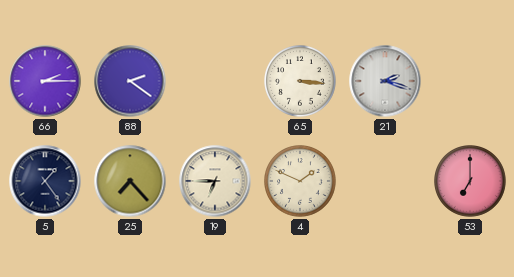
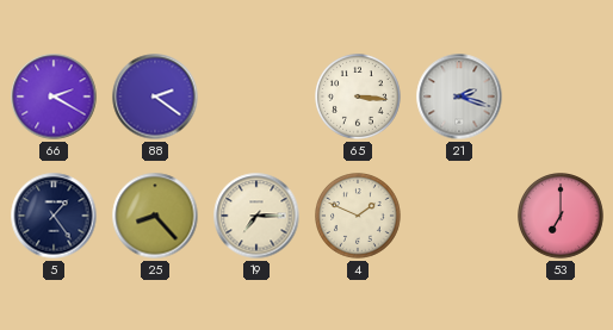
66: 2:15 -> 2:20 (54, 96)
25: 7:23 -> 8:23 (155, 216)
19: 6:45 -> 7:15 (256, 216)
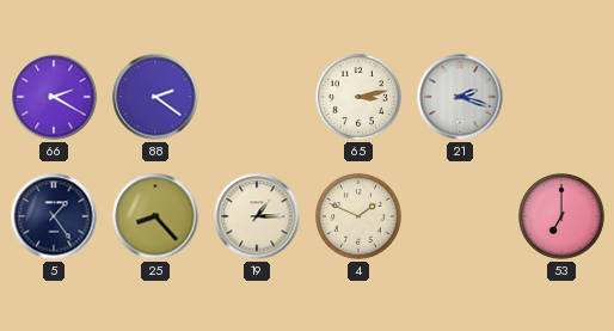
65: 3:16 -> 3:13 (360, 98)
19: 7:15 -> 1:15 (257, 216)
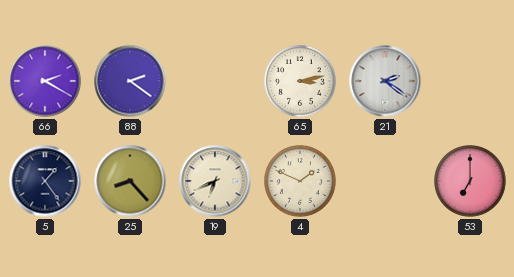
21: 2:18 -> 2:21 (385, 81)
19: 1:15 -> 6:41 (215, 181)
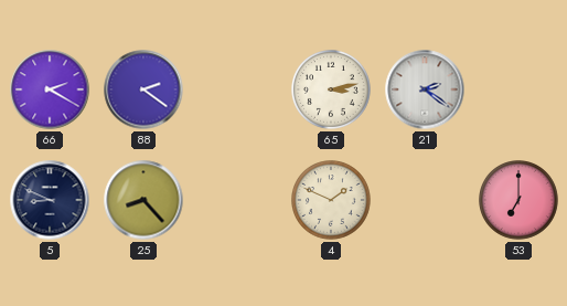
5: 1:24 -> 8:49 (50, 200)
19: 6:41 -> none (215, 181)
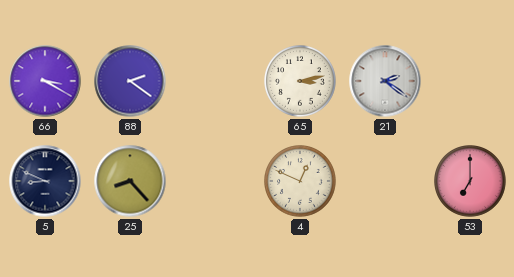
66: 2:20 -> 3:20 (45, 81)
4: 1:49 -> 12:49 (301, 182)
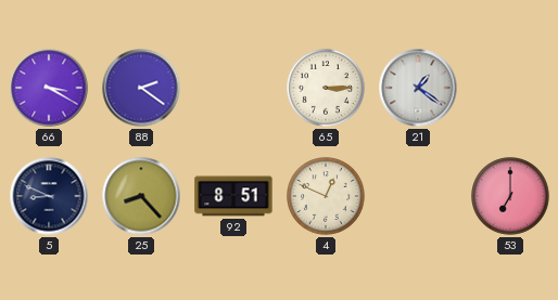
65: 3:13 -> 3:15 (327, 89)
21: 2:21 -> 1:21 (418, 88)
92: none -> 8:51 (233, 196)
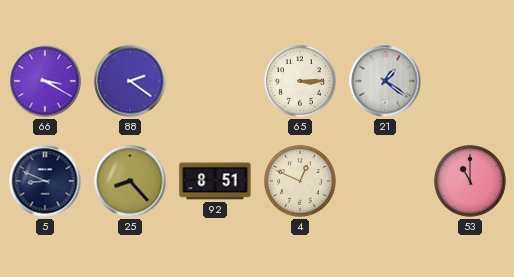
53: 7:00 -> 11:00 (471, 182)
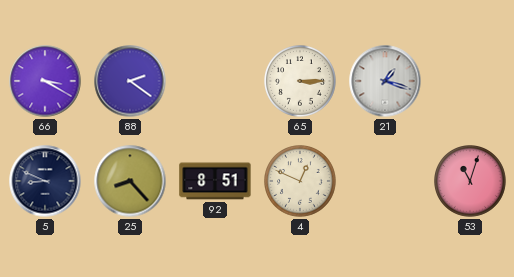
21: 1:21 -> 1:18 (385, 81)
53: 11:00 -> 11:03 (471, 182)
